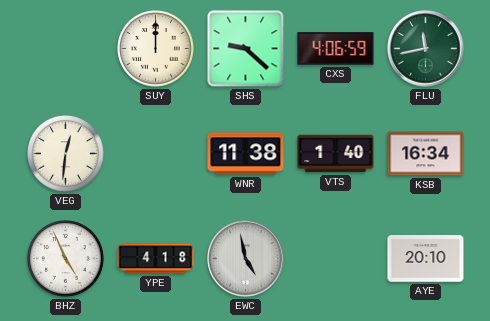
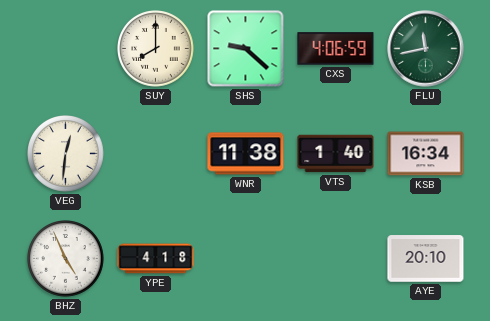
SUY: 12:00 -> 8:00 (156, 49)
EWC: 4:58 -> none (246, 259)
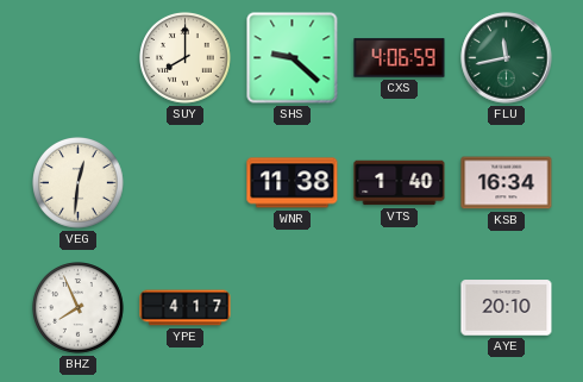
BHZ: 4:56 -> 7:56 (79, 308)
YPE: 4:18 -> 4:17 (186, 308)
